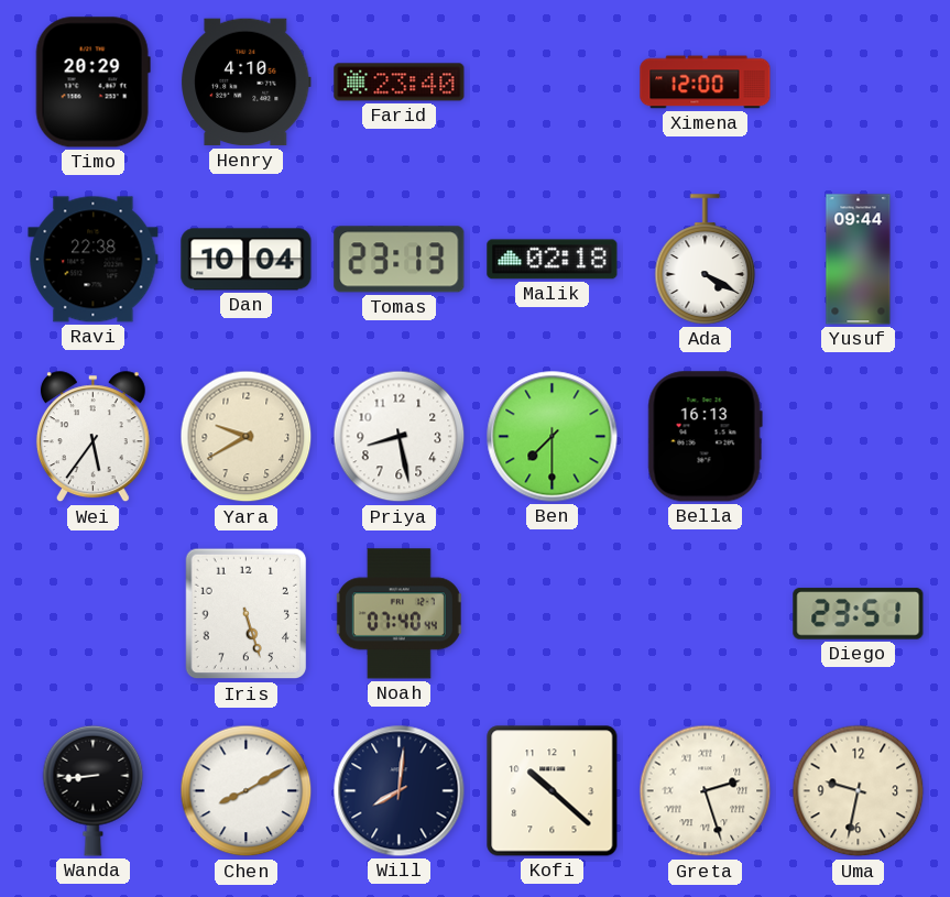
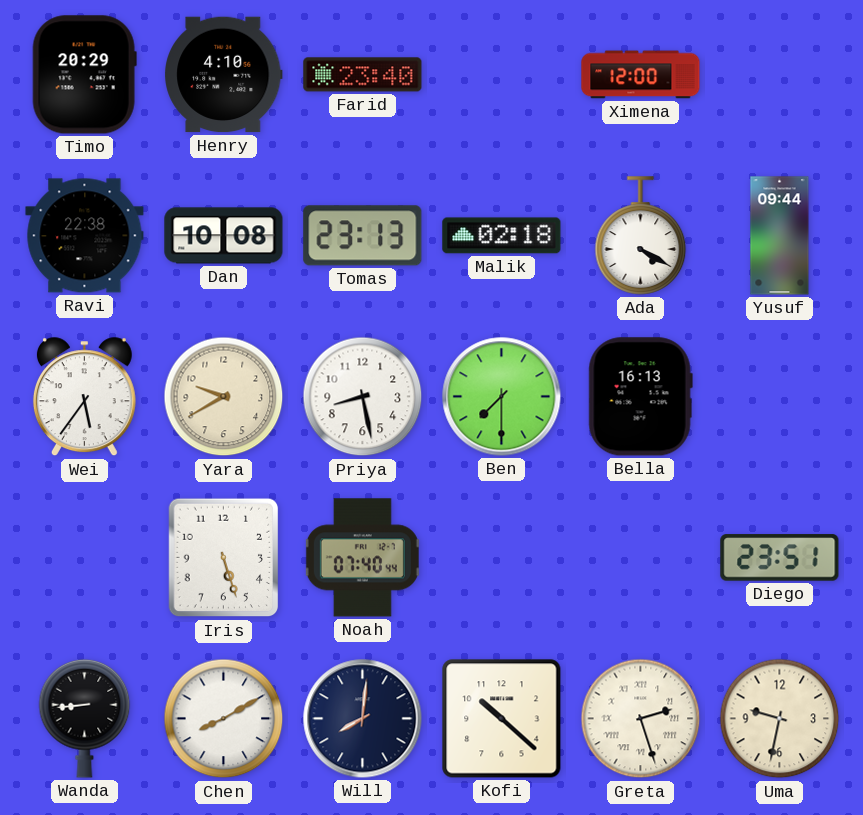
Dan: 10:04 -> 10:08 (224, 236)
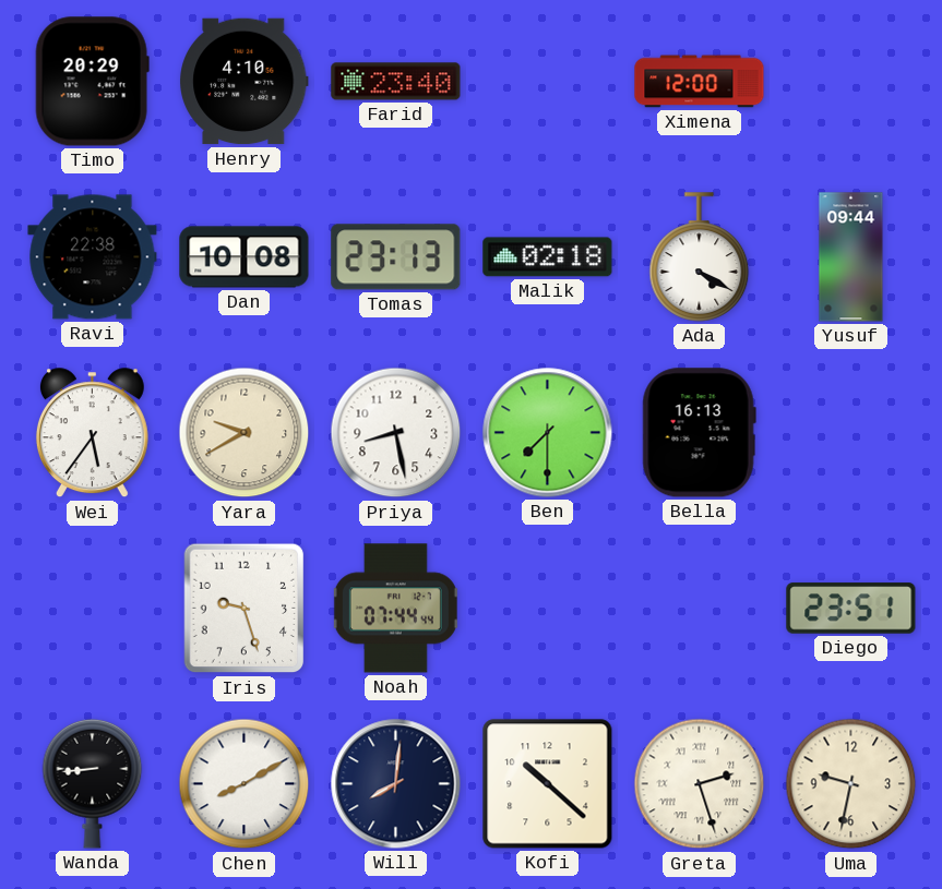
Iris: 5:27 -> 9:27 (245, 609)
Noah: 07:40 -> 07:44 (395, 609)
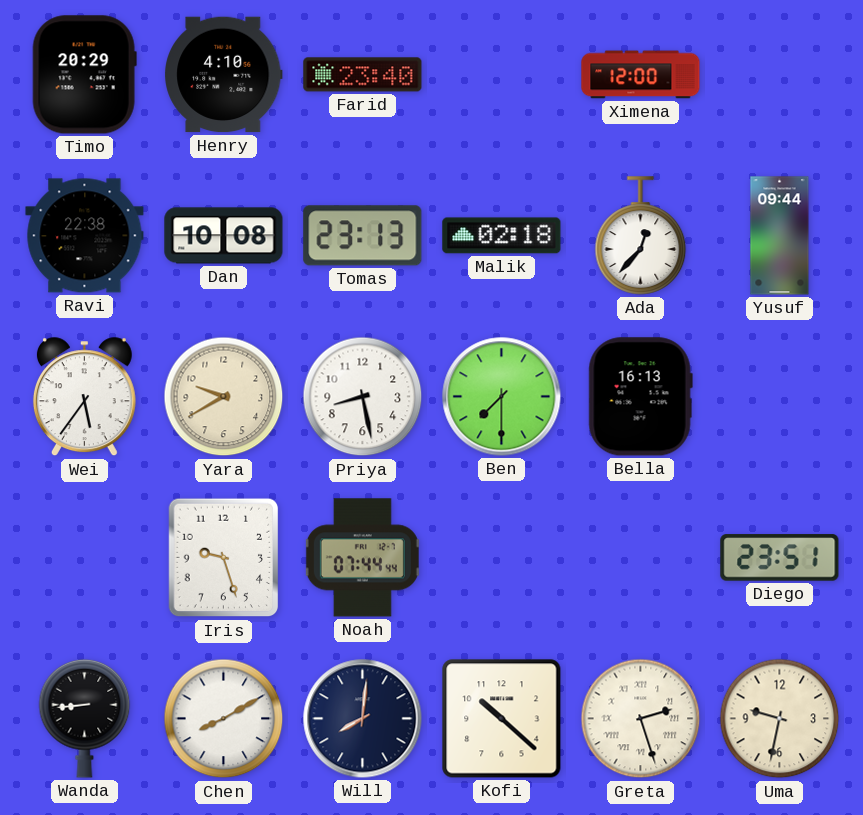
Ada: 4:20 -> 12:37 (641, 236)
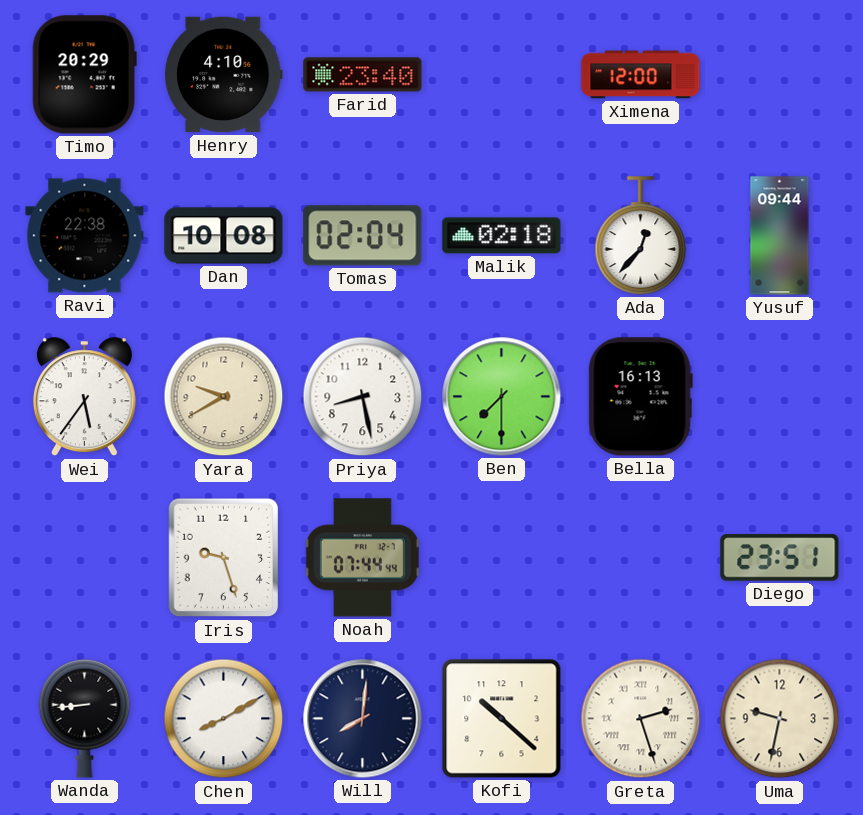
Tomas: 23:13 -> 02:04 (363, 236)
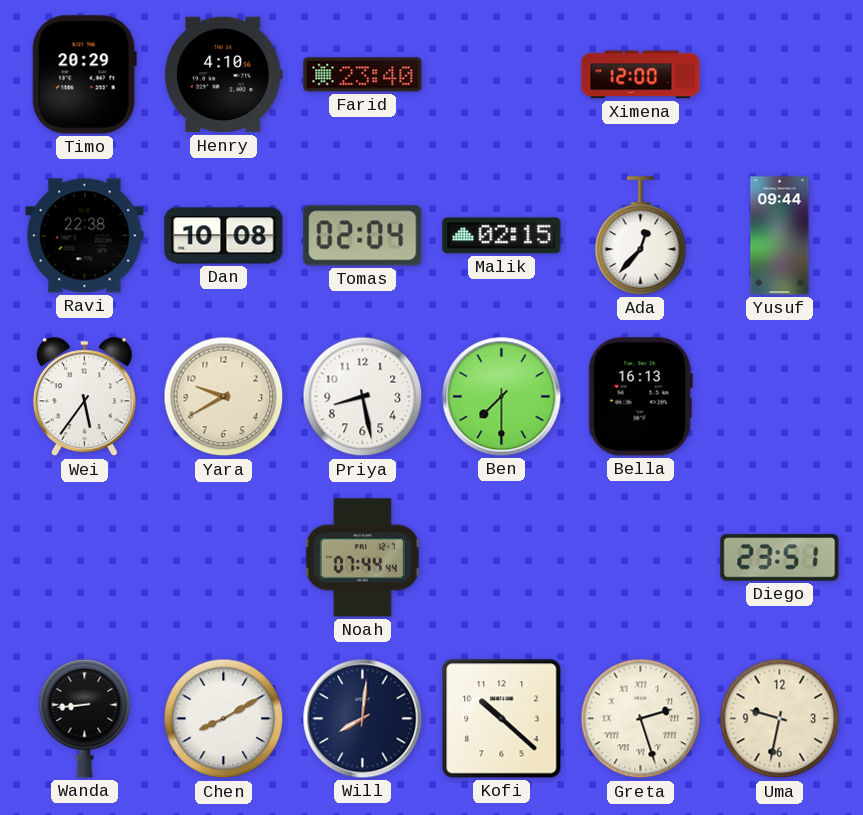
Malik: 02:18 -> 02:15 (502, 236)
Iris: 9:27 -> none (224, 558)
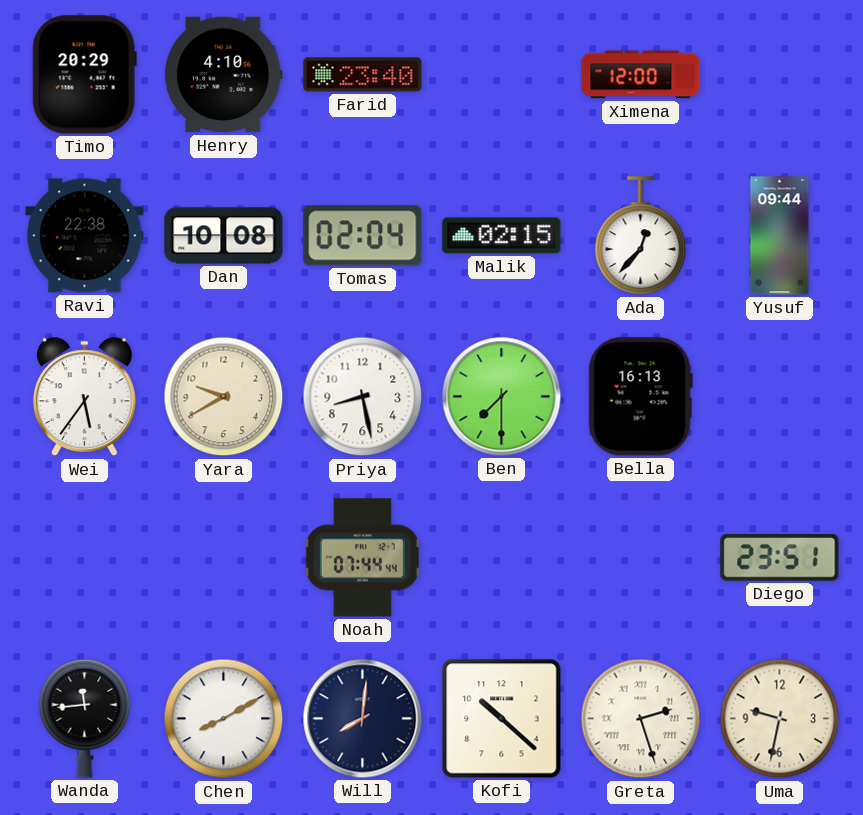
Wanda: 8:44 -> 11:44 (85, 718)
